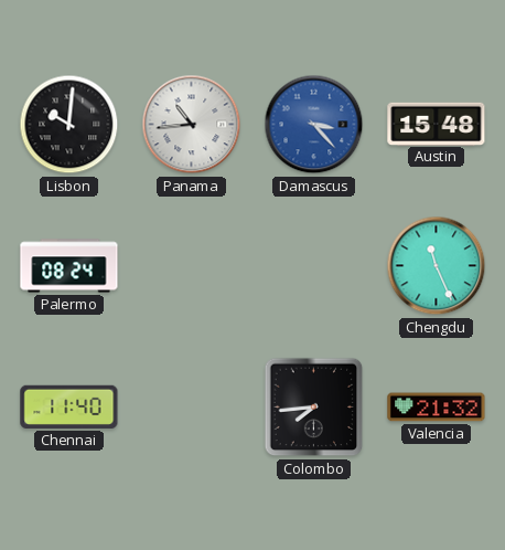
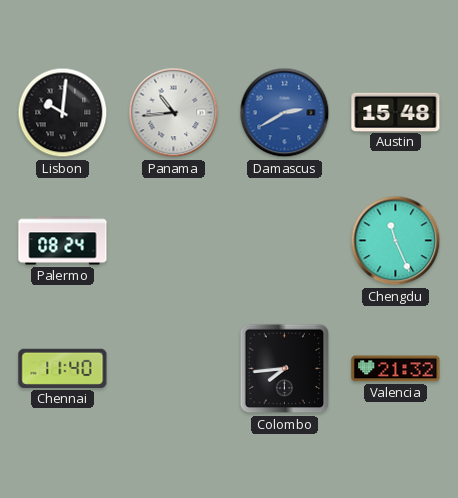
Damascus: 3:23 -> 2:40 (285, 113)
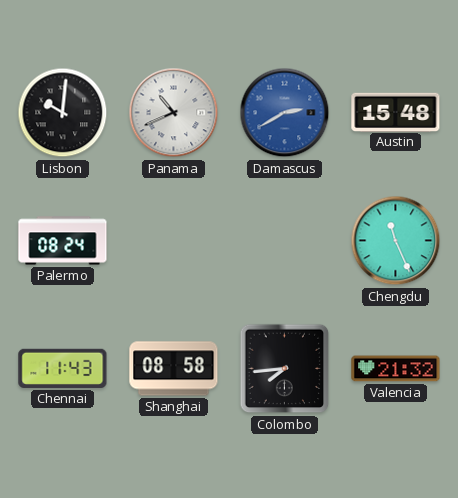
Panama: 10:44 -> 10:41 (174, 113)
Chennai: 11:40 -> 11:43 (63, 368)
Shanghai: none -> 08:58 (174, 369)
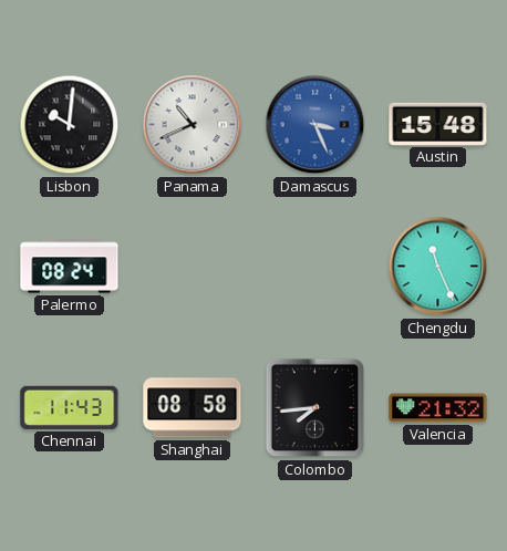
Damascus: 2:40 -> 3:26 (315, 125)
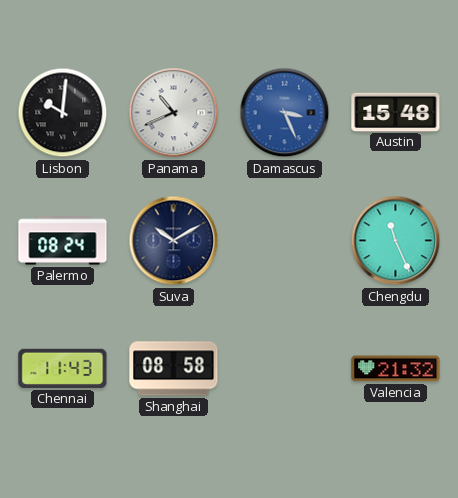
Suva: none -> 10:10 (174, 241)
Colombo: 7:44 -> none (315, 408)
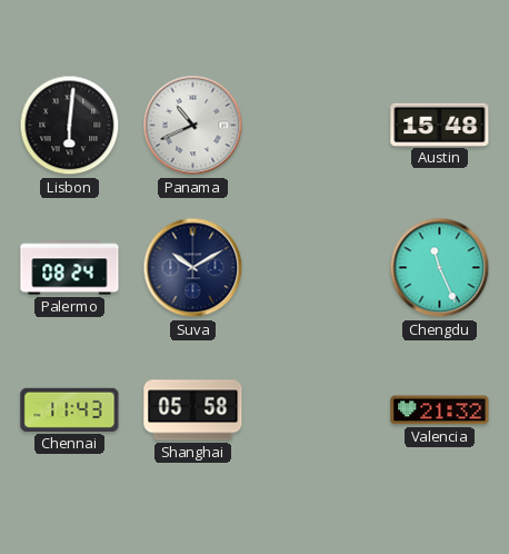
Lisbon: 10:01 -> 6:01 (70, 126)
Damascus: 3:26 -> none (285, 113)
Shanghai: 08:58 -> 05:58 (193, 410)
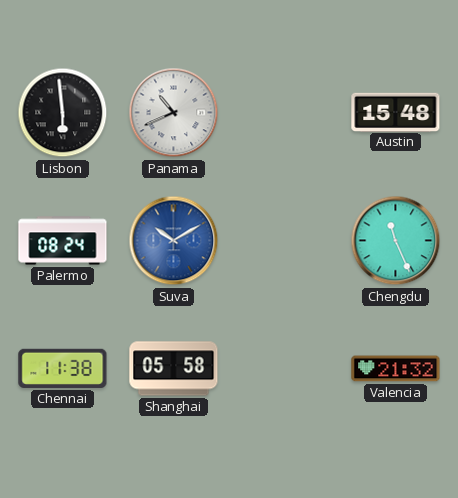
Lisbon: 6:01 -> 5:59 (63, 113)
Suva dial: navy -> blue (174, 241)
Chennai: 11:43 -> 11:38 (63, 368)
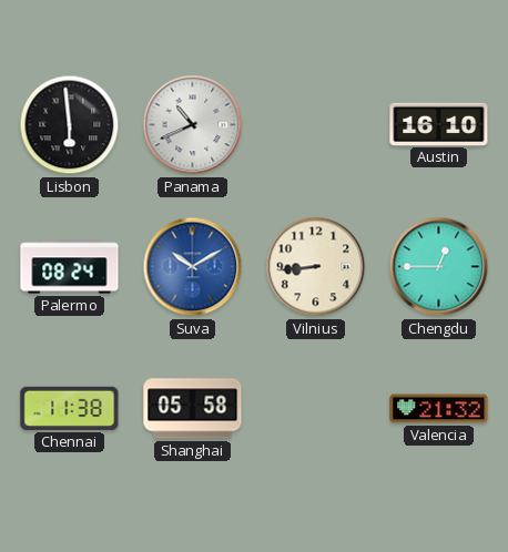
Austin: 15:48 -> 16:10 (439, 124)
Vilnius: none -> 8:44 (316, 267)
Chengdu: 11:26 -> 12:45 (439, 267)
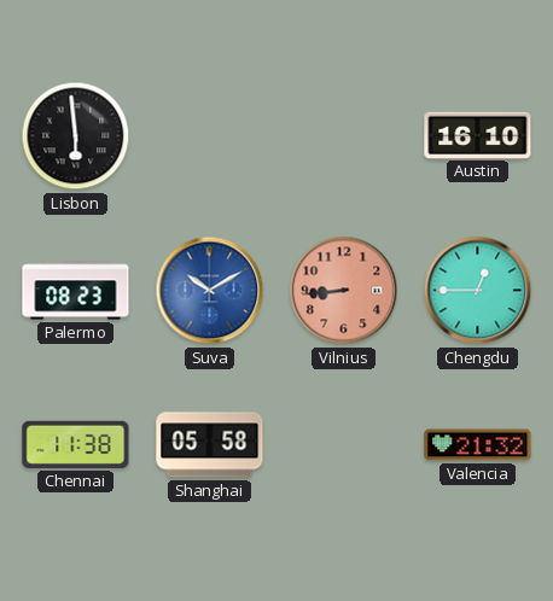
Panama: 10:41 -> none (193, 125)
Palermo: 08:24 -> 08:23 (76, 291)
Vilnius dial: cream -> salmon (344, 291)
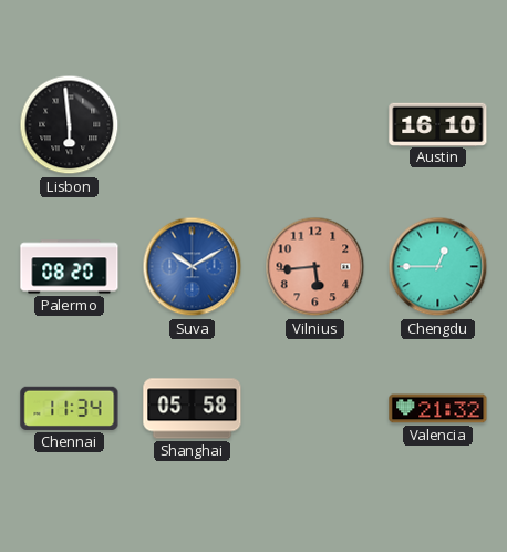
Palermo: 08:23 -> 08:20 (70, 267)
Vilnius: 8:44 -> 5:44 (315, 267)
Chennai: 11:38 -> 11:34 (70, 408)
